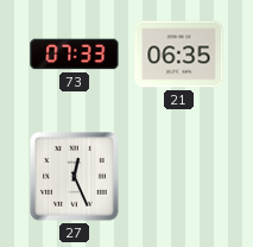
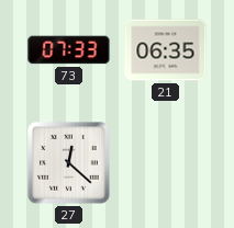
27: 12:26 -> 12:22 (69, 163)
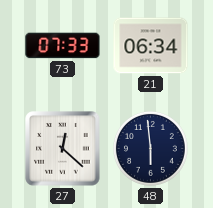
21: 06:35 -> 06:34 (151, 46)
48: none -> 5:59 (151, 149)
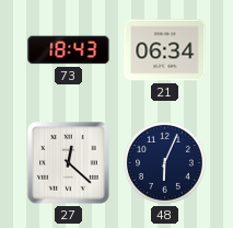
73: 07:33 -> 18:43 (69, 50)
48: 5:59 -> 6:04 (165, 163)
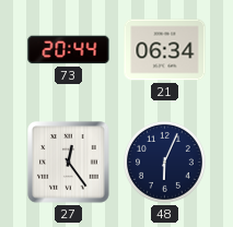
73: 18:43 -> 20:44 (69, 50)
27: 12:22 -> 12:24 (69, 163)
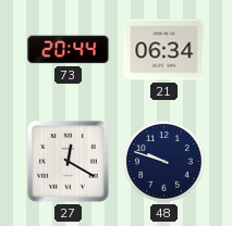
27: 12:24 -> 12:20 (69, 162)
48: 6:04 -> 9:48 (164, 162)
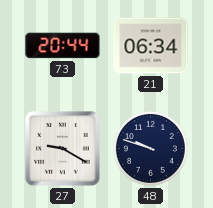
27: 12:20 -> 9:20 (63, 149)
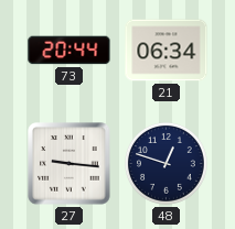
27: 9:20 -> 9:16 (70, 164)
48: 9:48 -> 12:48 (167, 164)
